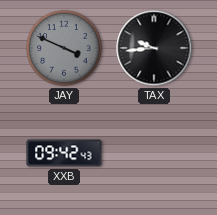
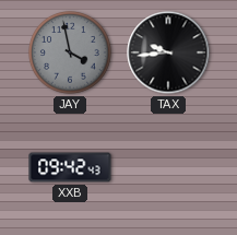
JAY: 3:49 -> 3:58 (70, 52)
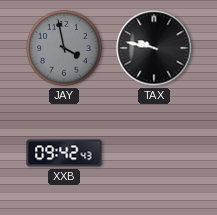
TAX: 9:44 -> 9:47 (154, 48)
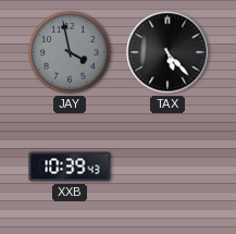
TAX: 9:47 -> 5:23 (167, 52)
XXB: 09:42 -> 10:39 (70, 167)
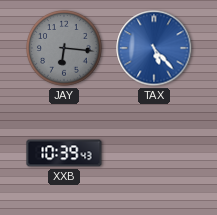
JAY: 3:58 -> 6:16 (64, 48)
TAX dial: black -> blue (154, 48)
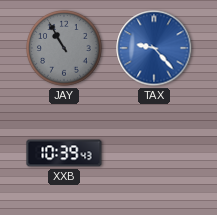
JAY: 6:16 -> 10:55 (64, 48)
TAX: 5:23 -> 9:23 (154, 48)
